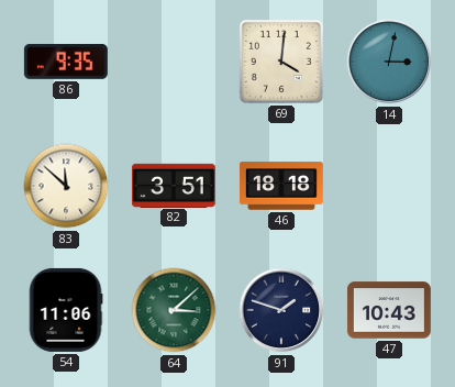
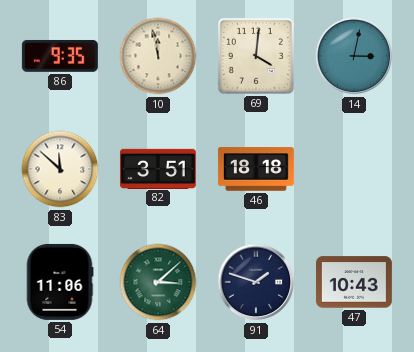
10: none -> 11:58 (158, 56)
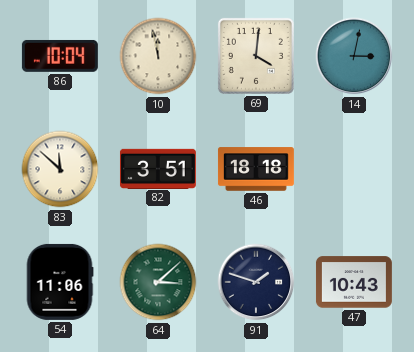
86: 9:35 -> 10:04 (60, 56)
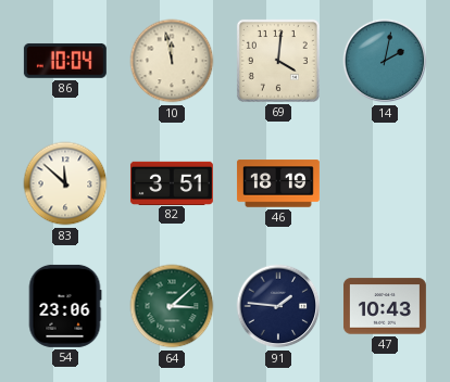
14: 3:02 -> 2:02 (385, 61)
46: 18:18 -> 18:19 (278, 183)
54: 11:06 -> 23:06 (65, 306)
91: 1:48 -> 1:46 (278, 306)
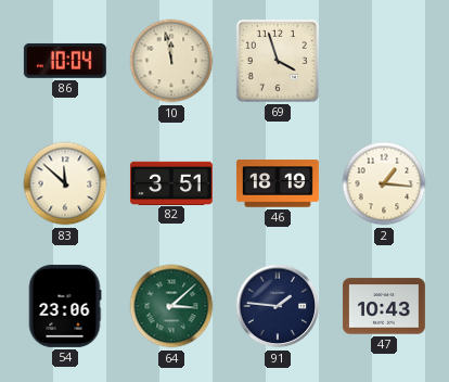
69: 4:01 -> 3:57 (278, 61)
14: 2:02 -> none (385, 61)
2: none -> 1:16 (384, 183)
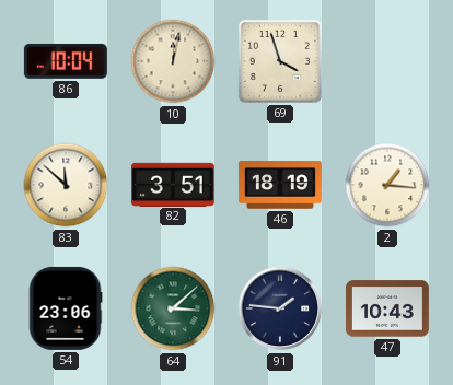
10: 11:58 -> 12:02 (173, 61)
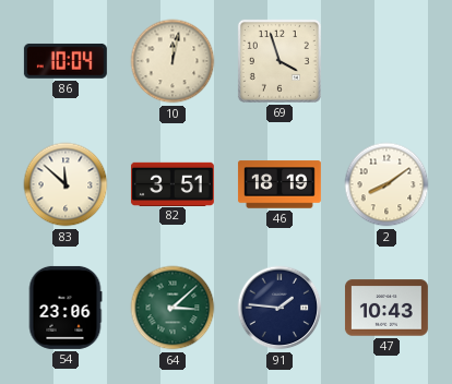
2: 1:16 -> 8:09 (386, 184)
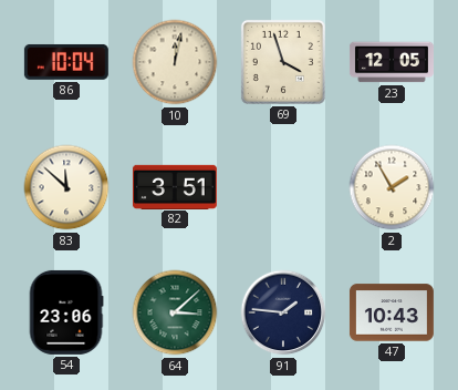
23: none -> 12:05 (392, 62)
46: 18:19 -> none (279, 184)
2: 8:09 -> 1:55 (392, 187)
